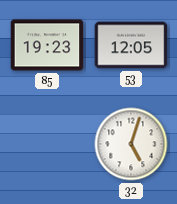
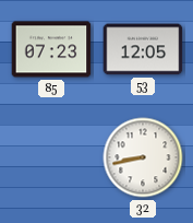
85: 19:23 -> 07:23 (51, 49)
32: 5:03 -> 8:43 (143, 157)
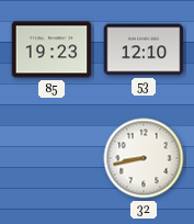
85: 07:23 -> 19:23 (52, 49)
53: 12:05 -> 12:10 (144, 49)
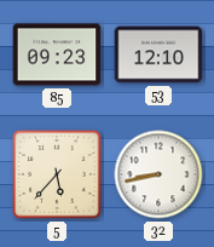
85: 19:23 -> 09:23 (57, 54)
5: none -> 5:37 (57, 174)
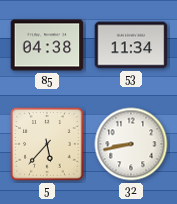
85: 09:23 -> 04:38 (47, 45)
53: 12:10 -> 11:34 (131, 45)
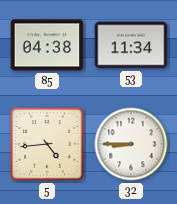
5: 5:37 -> 4:44 (47, 144)
32: 8:43 -> 8:45 (131, 144)
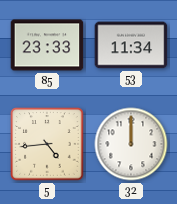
85: 04:38 -> 23:33 (47, 45)
32: 8:45 -> 12:00 (131, 144)
